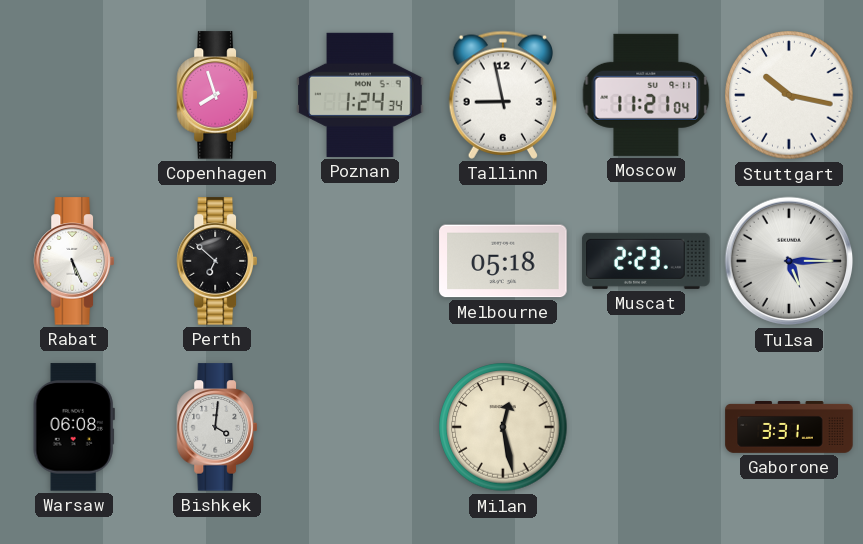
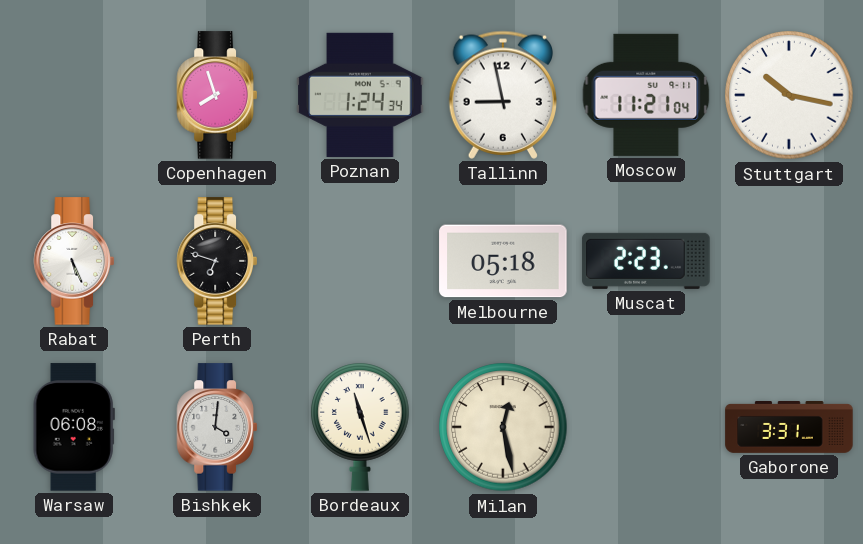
Perth: 6:52 -> 6:48 (216, 261)
Tulsa: 5:15 -> none (789, 261)
Bordeaux: none -> 11:27 (360, 427)
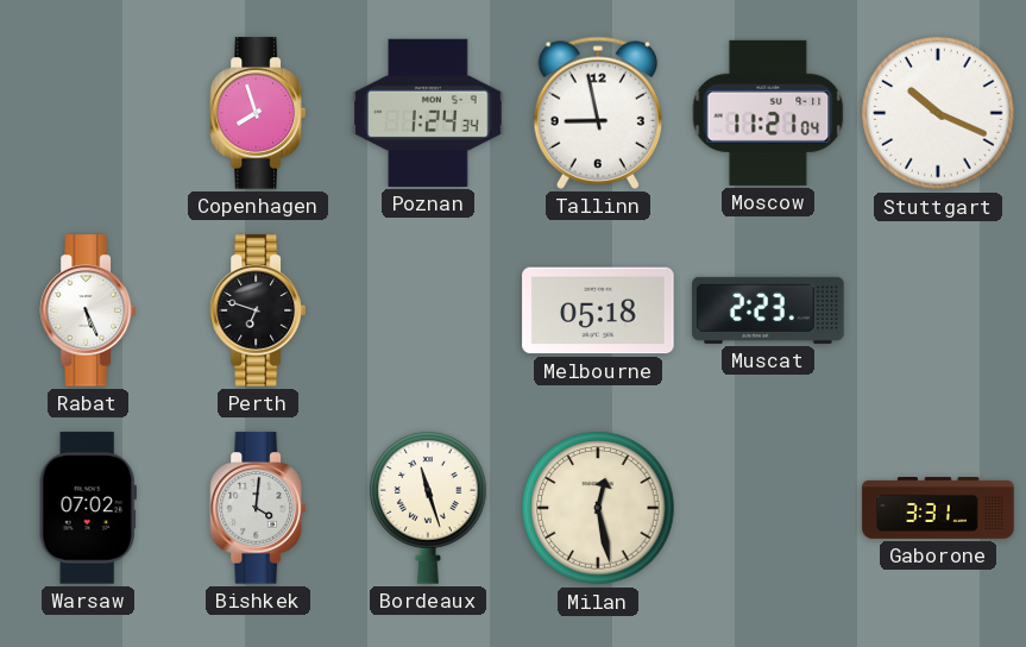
Stuttgart: 10:17 -> 10:19 (938, 113)
Warsaw: 06:08 -> 07:02 (88, 508)
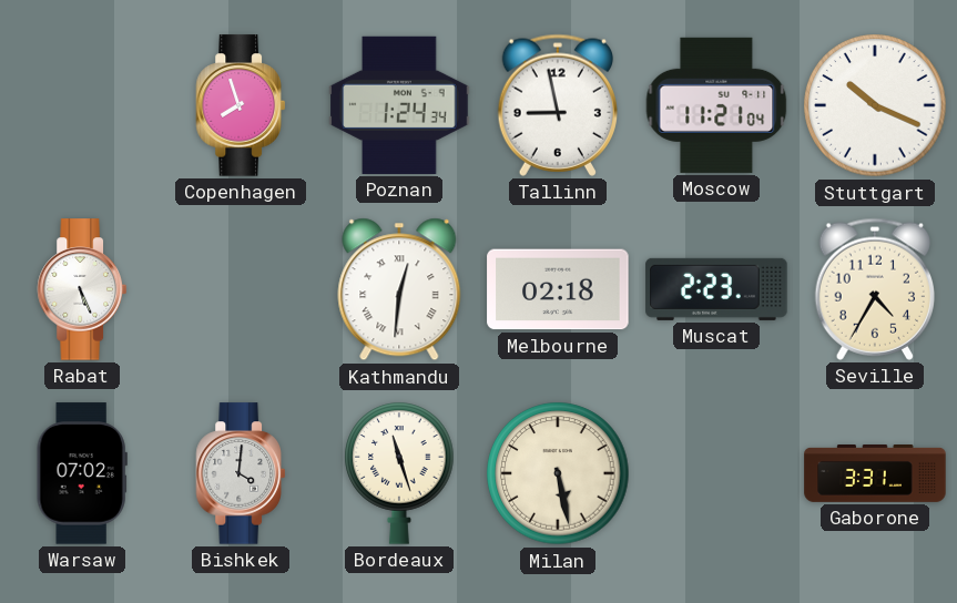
Perth: 6:48 -> none (257, 310)
Kathmandu: none -> 12:31 (399, 289)
Melbourne: 05:18 -> 02:18 (558, 289)
Seville: none -> 4:35 (874, 289)
Milan: 12:28 -> 5:28 (558, 473)
